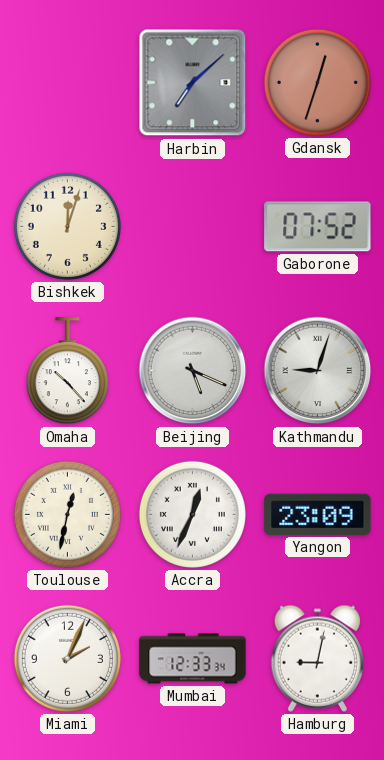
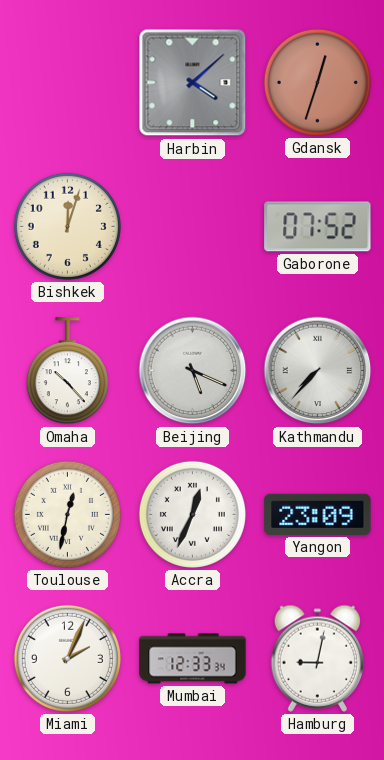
Harbin: 7:08 -> 4:08 (193, 83)
Kathmandu: 9:03 -> 7:37 (318, 371)
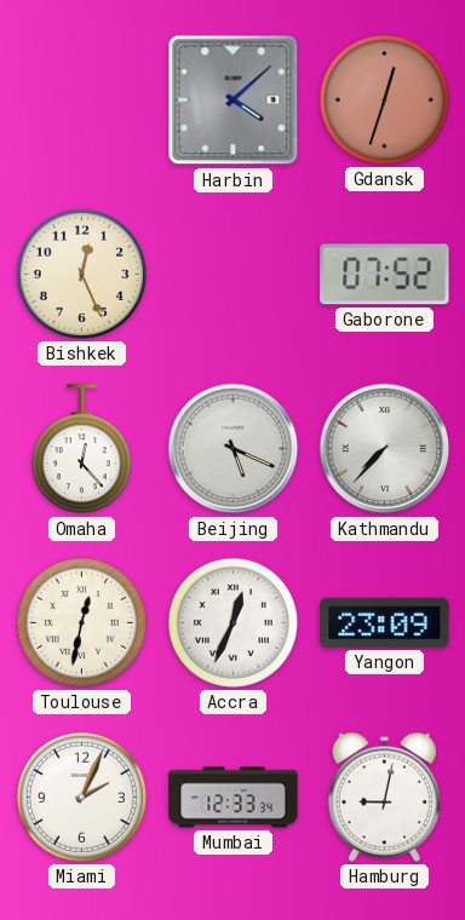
Bishkek: 12:03 -> 12:26 (81, 274)
Omaha: 10:23 -> 12:23 (81, 449)
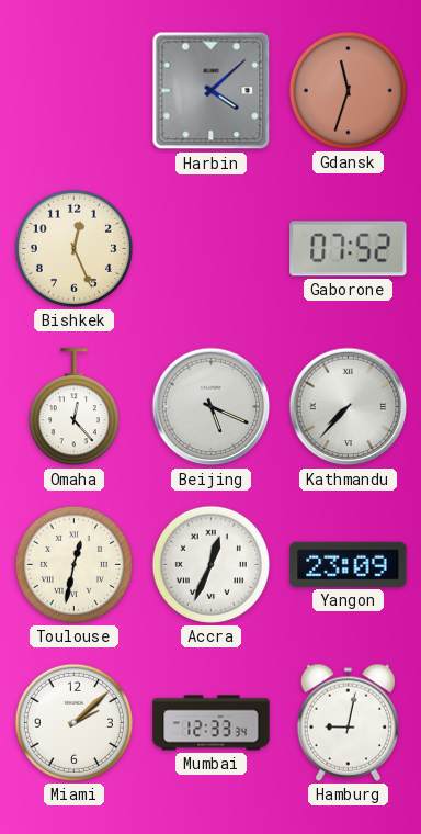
Gdansk: 12:33 -> 11:33 (348, 90)
Miami: 2:04 -> 2:08 (73, 722)
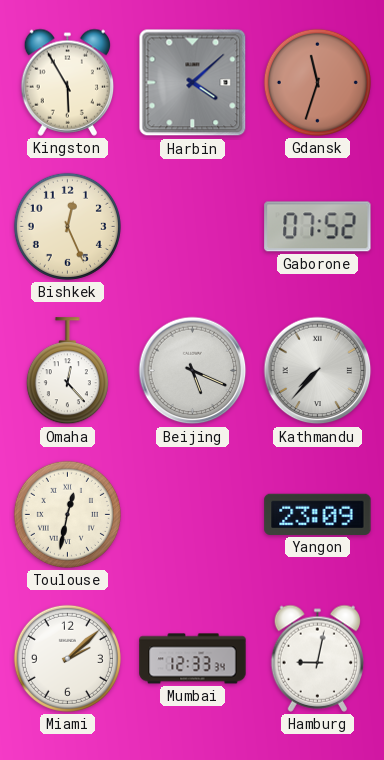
Kingston: none -> 5:55 (67, 82)
Accra: 12:34 -> none (210, 564)
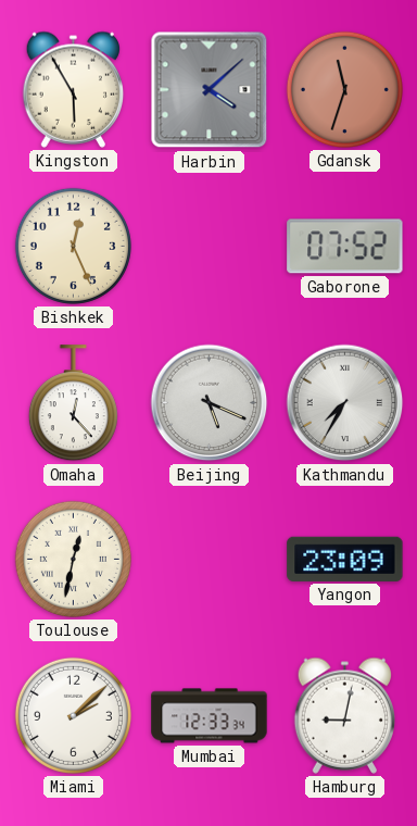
Kathmandu: 7:37 -> 7:35 (345, 403)
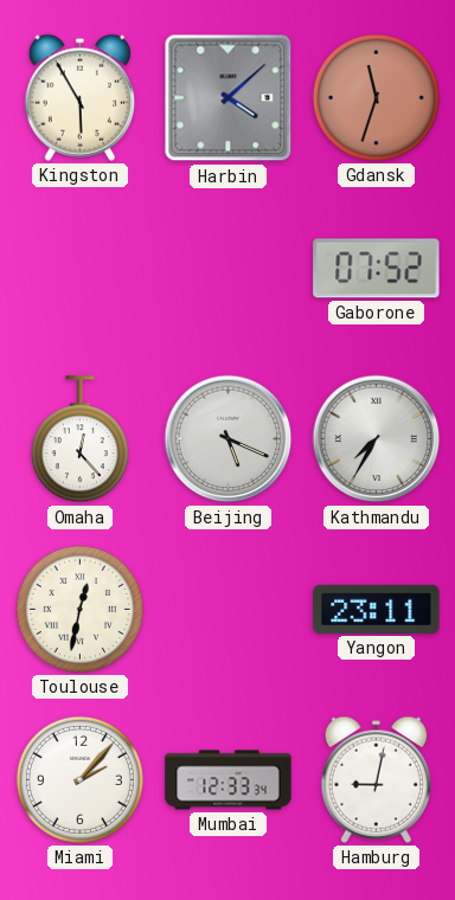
Bishkek: 12:26 -> none (73, 246)
Yangon: 23:09 -> 23:11 (377, 609)
Miami: 2:08 -> 2:07 (79, 779)
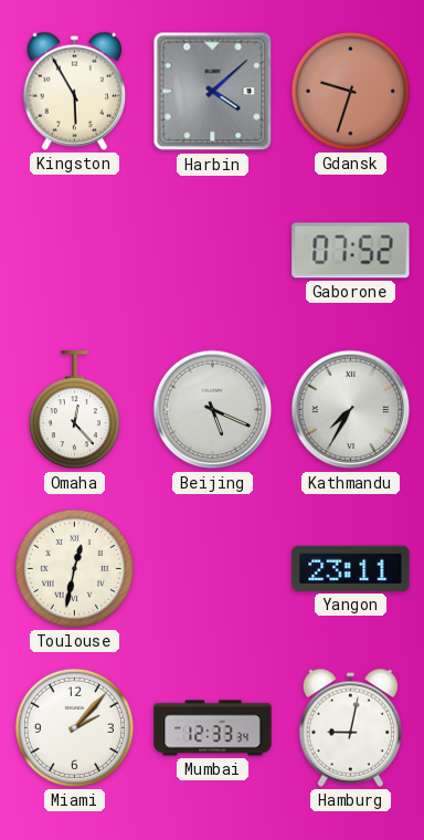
Gdansk: 11:33 -> 9:33 (350, 91)
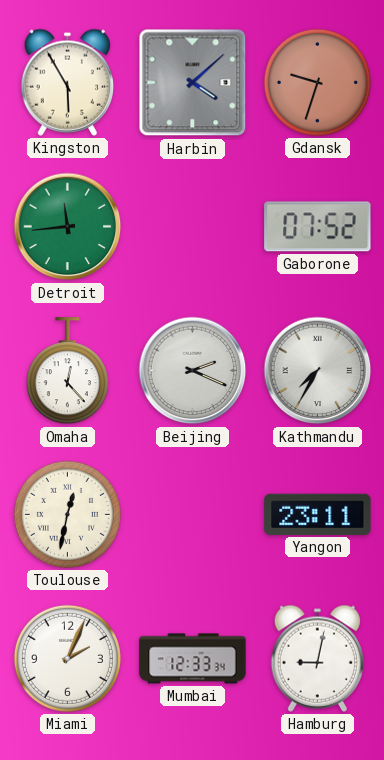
Detroit: none -> 11:44 (68, 227)
Beijing: 5:19 -> 2:19 (193, 371)
Miami: 2:07 -> 2:04 (67, 658)
